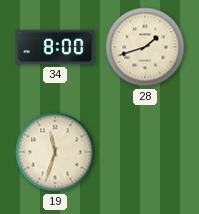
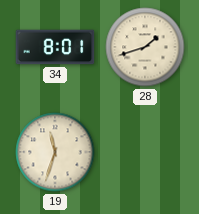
34: 8:00 -> 8:01 (55, 47)
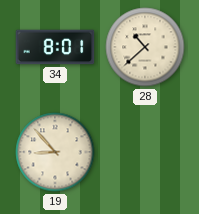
28: 1:42 -> 10:38 (145, 47)
19: 11:33 -> 8:53 (55, 152)
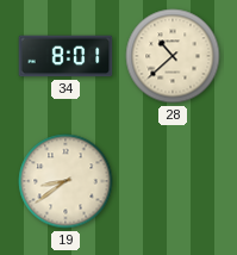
19: 8:53 -> 8:39 (66, 181)
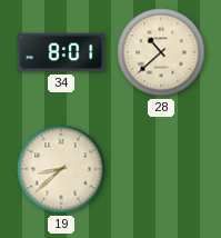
19: 8:39 -> 8:38 (61, 169)
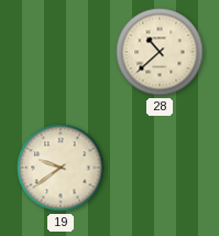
34: 8:01 -> none (61, 52)
19: 8:38 -> 9:39 (61, 168)
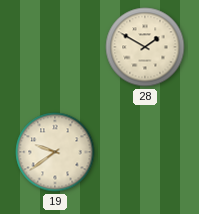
28: 10:38 -> 1:50 (145, 47)
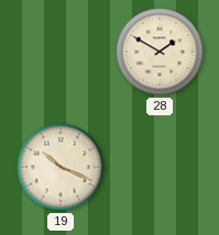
19: 9:39 -> 10:19 (61, 167)
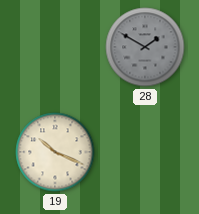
28 dial: cream -> grey (145, 47)
